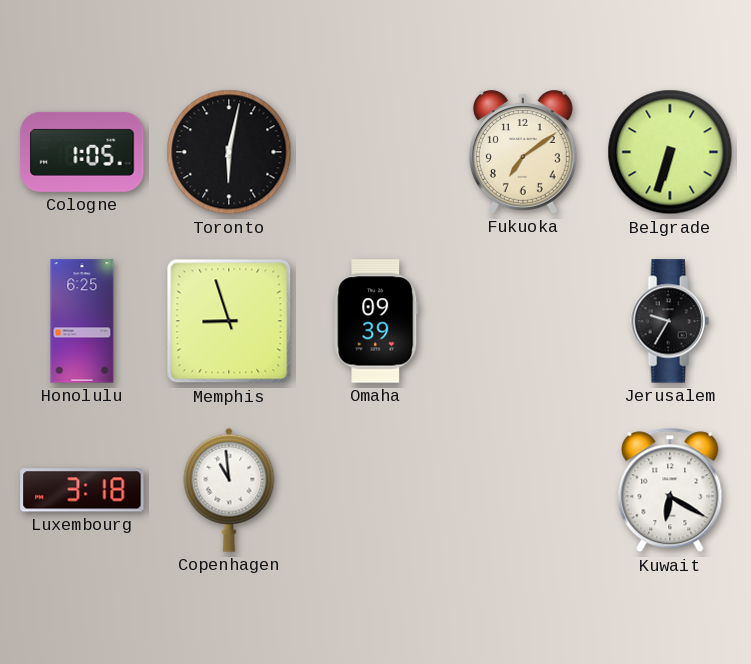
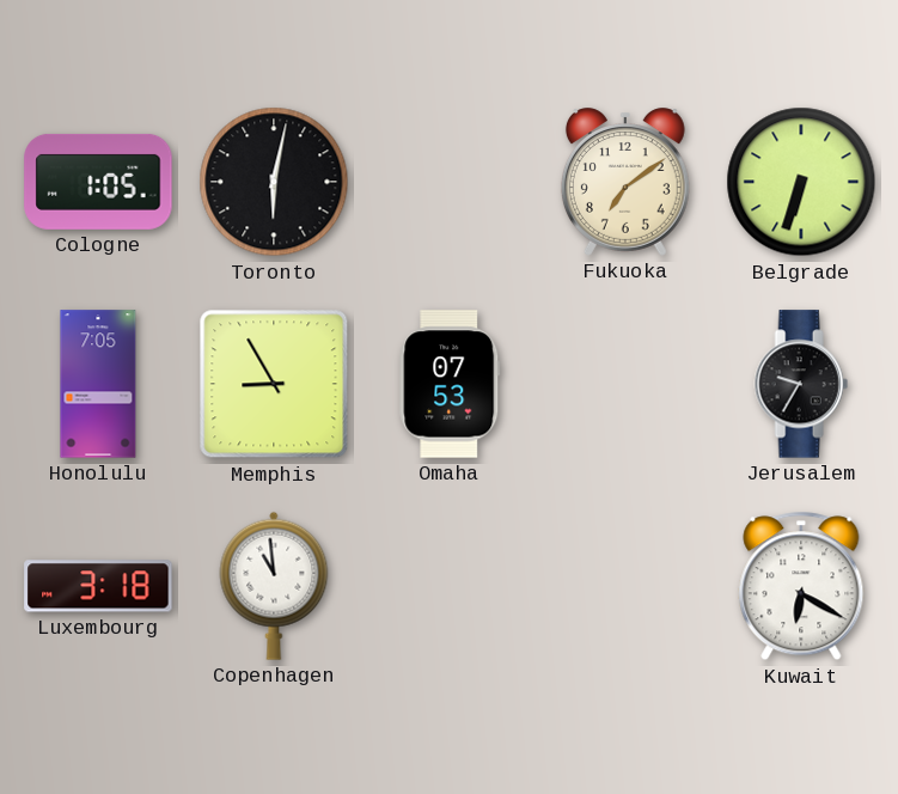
Honolulu: 6:25 -> 7:05 (98, 384)
Memphis: 8:57 -> 8:55 (274, 384)
Omaha: 09:39 -> 07:53 (450, 384)
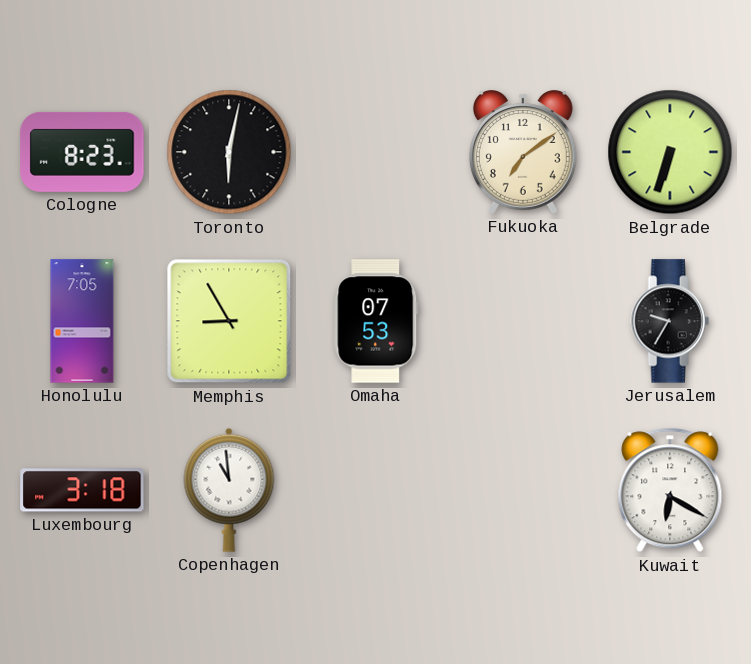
Cologne: 1:05 -> 8:23 (82, 152)
